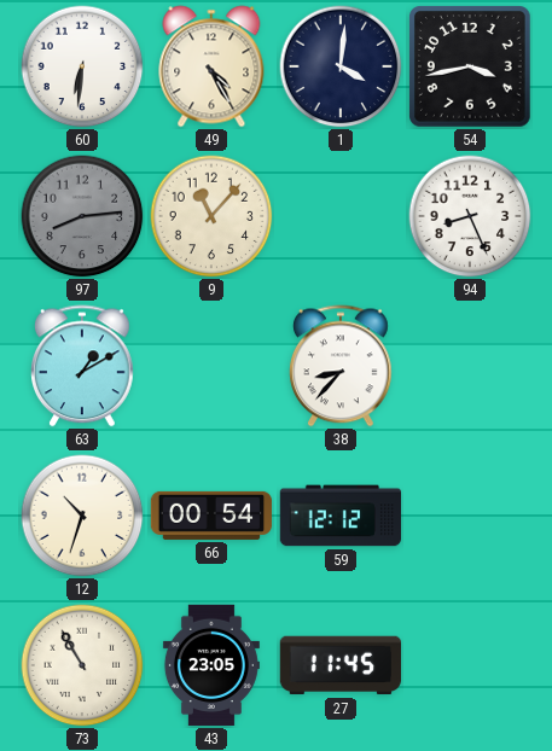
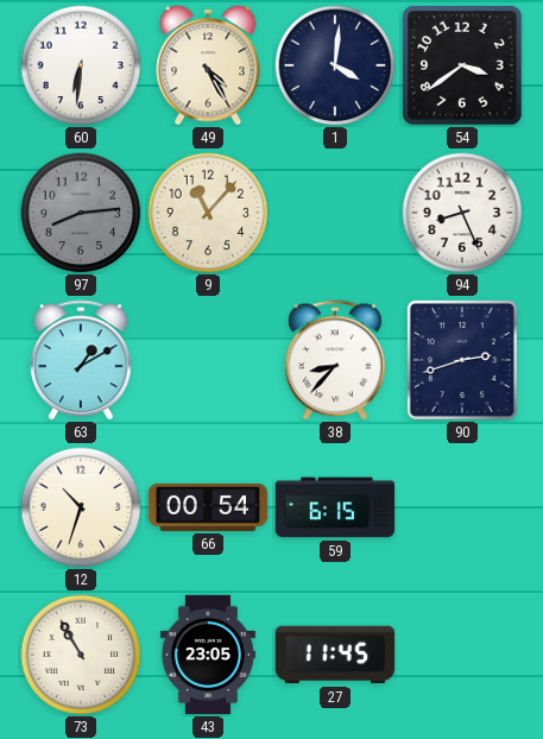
54: 3:43 -> 3:39 (463, 67)
90: none -> 2:42 (462, 360)
59: 12:12 -> 6:15 (334, 507)
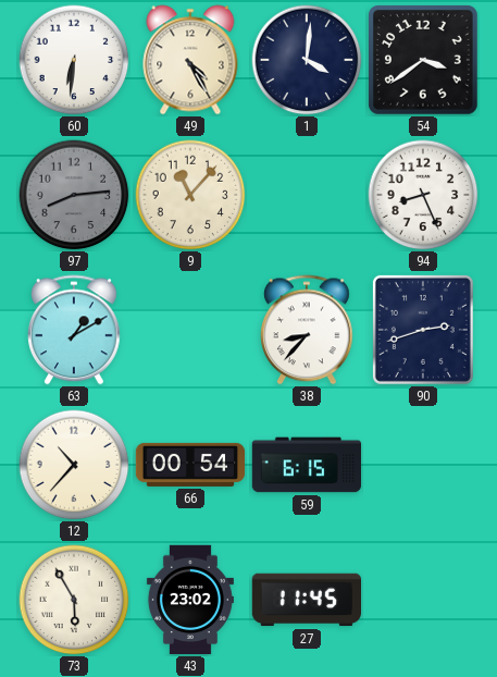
12: 10:33 -> 10:37 (74, 465)
73: 10:55 -> 5:55 (74, 600)
43: 23:05 -> 23:02 (190, 600)
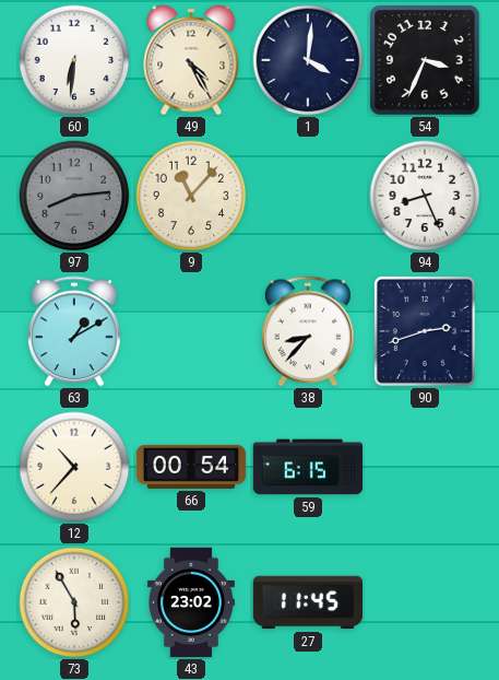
54: 3:39 -> 3:34 (426, 61)
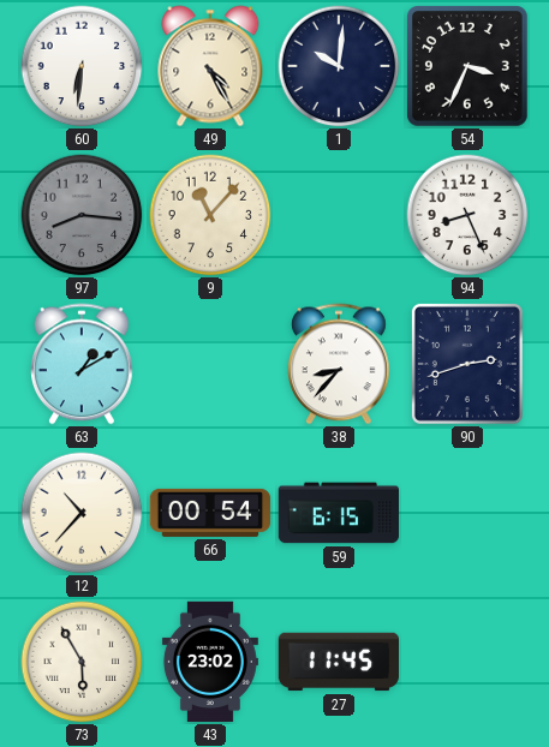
1: 4:01 -> 10:01 (339, 66)
97: 8:14 -> 8:16 (82, 215)
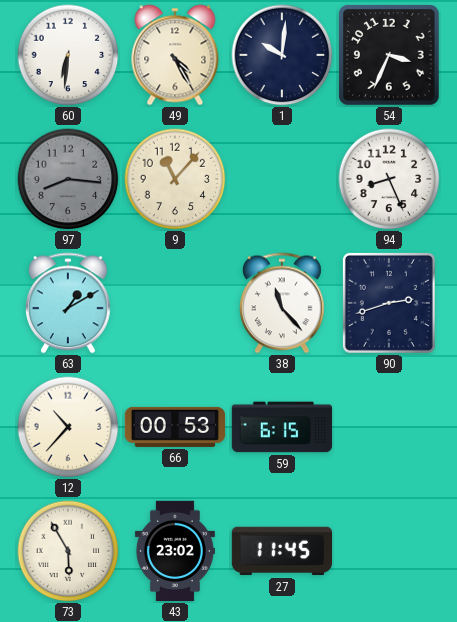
38: 8:37 -> 11:23 (283, 303)
66: 00:54 -> 00:53 (175, 427)
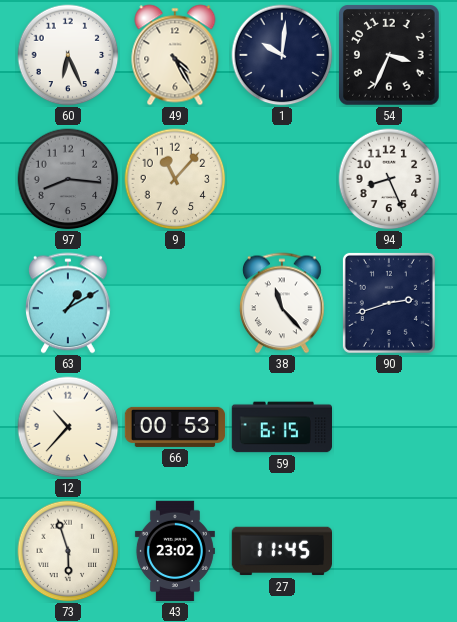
60: 6:31 -> 6:26 (68, 55)
73: 5:55 -> 5:57 (68, 551)
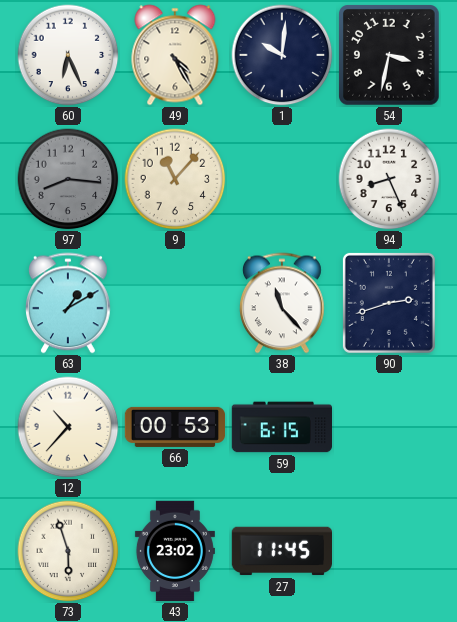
54: 3:34 -> 3:32 (390, 56)
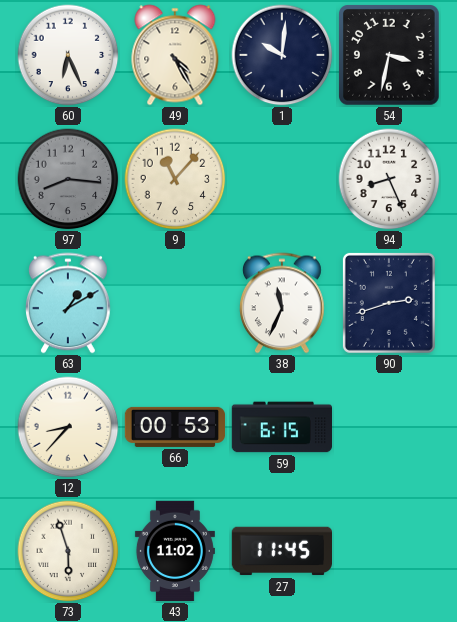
38: 11:23 -> 11:34 (283, 303)
12: 10:37 -> 8:37 (68, 427)
43: 23:02 -> 11:02 (175, 551)
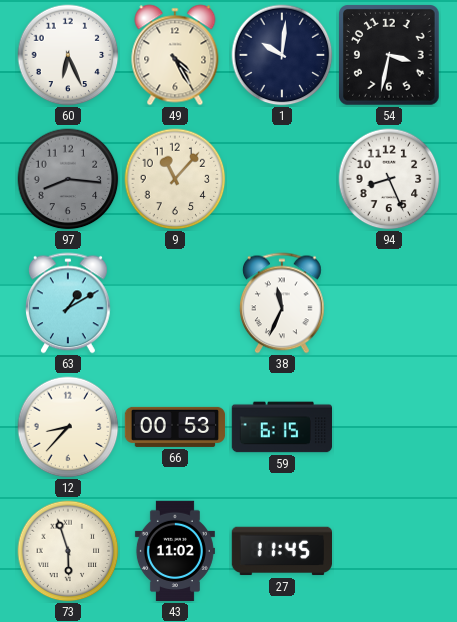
90: 2:42 -> none (389, 303)
